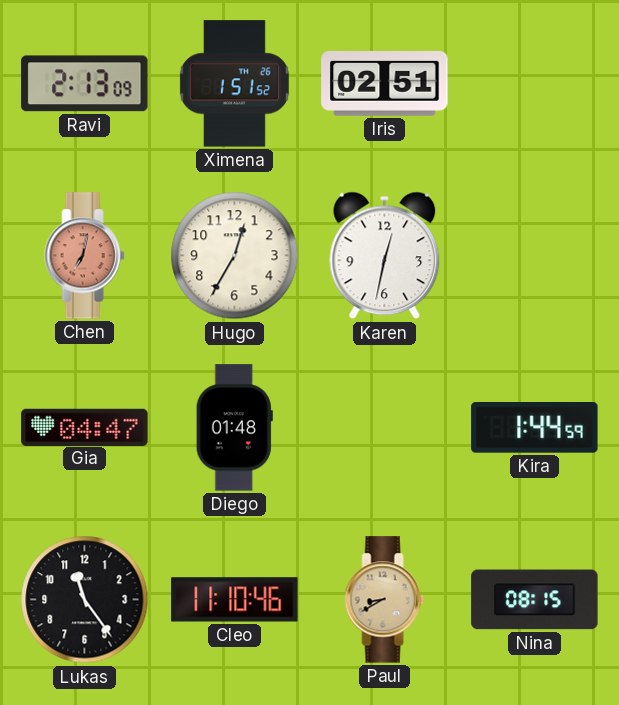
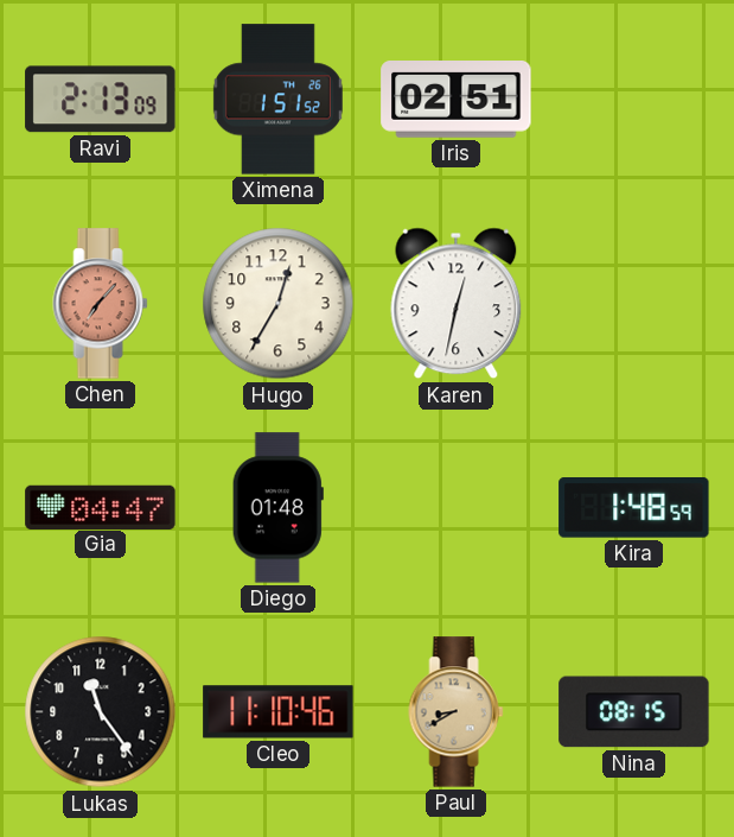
Chen: 7:02 -> 7:07 (101, 304)
Kira: 1:44 -> 1:48 (634, 508)
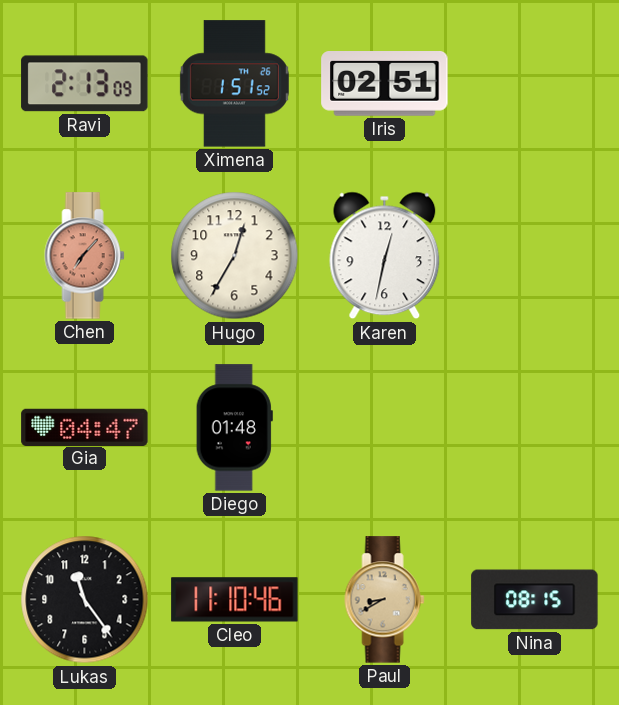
Kira: 1:48 -> none (634, 508)
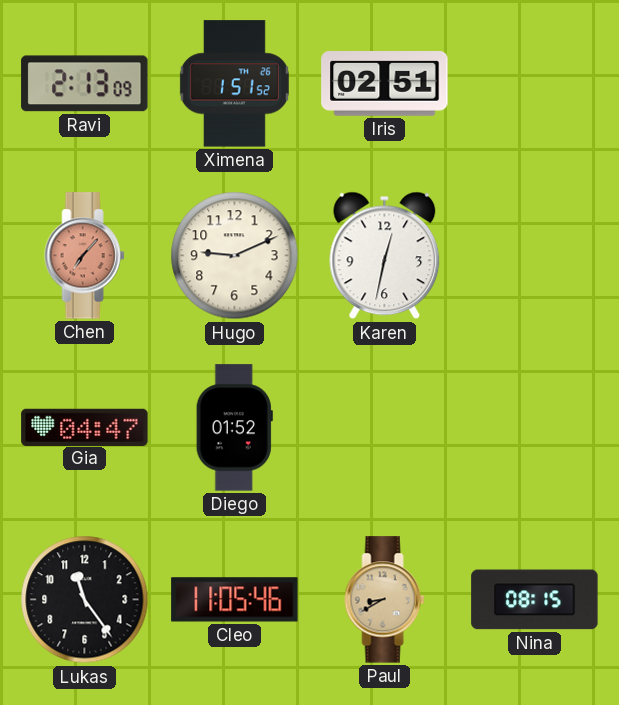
Hugo: 12:35 -> 9:11 (235, 256)
Diego: 01:48 -> 01:52 (234, 428)
Cleo: 11:10 -> 11:05 (235, 600)
